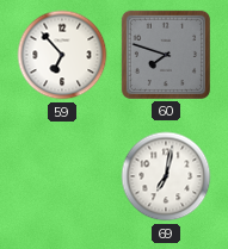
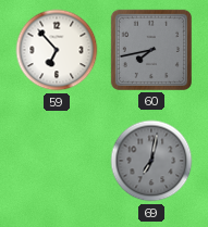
60: 7:48 -> 7:43 (151, 50)
69 dial: white -> grey (151, 161)
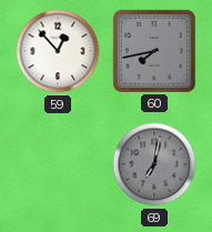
59: 6:53 -> 12:53 (58, 51)
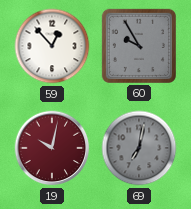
60: 7:43 -> 9:55 (139, 46)
19: none -> 10:02 (52, 148)
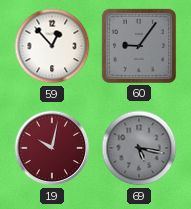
60: 9:55 -> 9:06 (139, 46)
69: 7:02 -> 5:17 (139, 148)
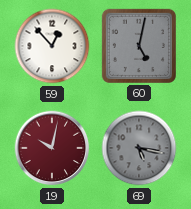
60: 9:06 -> 5:02 (139, 46)
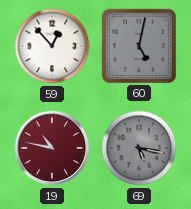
19: 10:02 -> 10:47 (52, 148)
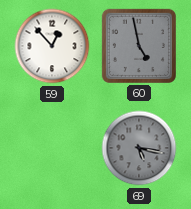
60: 5:02 -> 4:58 (139, 46)
19: 10:47 -> none (52, 148)
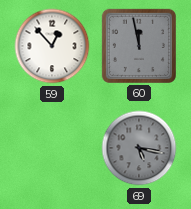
60: 4:58 -> 11:58 (139, 46)
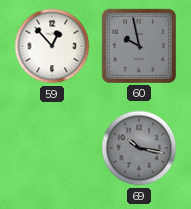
60: 11:58 -> 9:58 (139, 46)
69: 5:17 -> 10:17 (139, 148)
